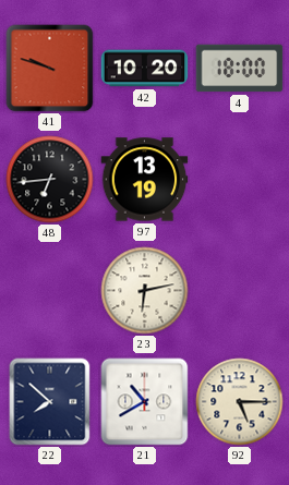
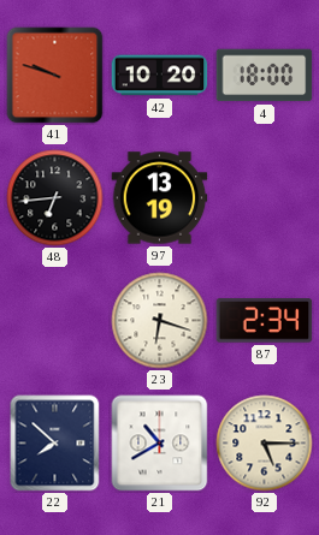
23: 6:13 -> 6:18 (160, 321)
87: none -> 2:34 (265, 321)
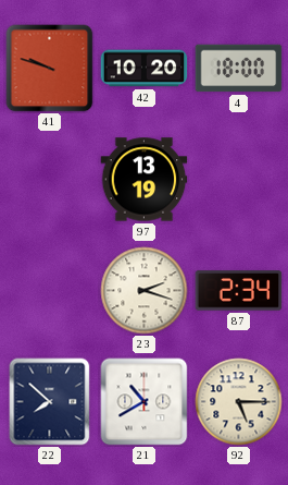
48: 6:44 -> none (55, 198)
23: 6:18 -> 2:18 (145, 291)
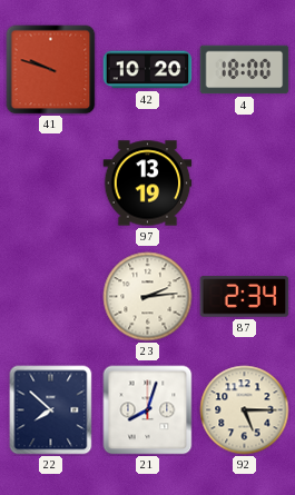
23: 2:18 -> 2:14 (148, 297)
21: 10:40 -> 8:03 (148, 410)
